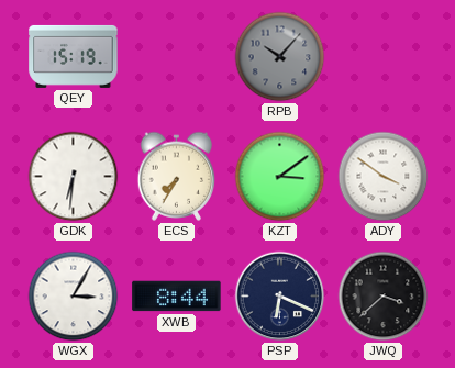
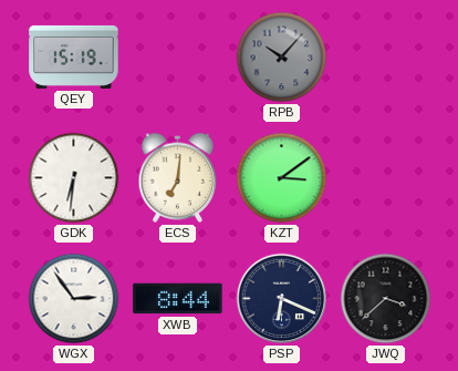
ECS: 7:35 -> 7:01 (178, 177)
ADY: 3:51 -> none (384, 177)
WGX: 3:05 -> 2:54 (74, 299)
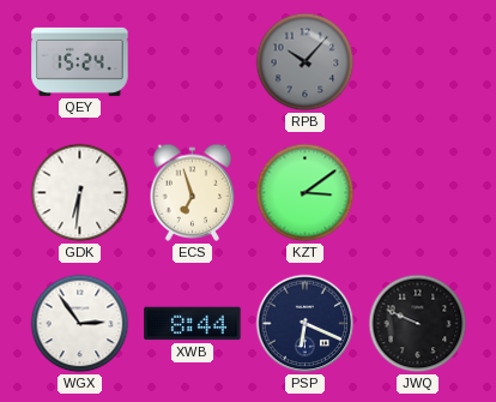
QEY: 15:19 -> 15:24 (80, 61)
ECS: 7:01 -> 6:57 (193, 192)
JWQ: 3:38 -> 9:49 (418, 324)
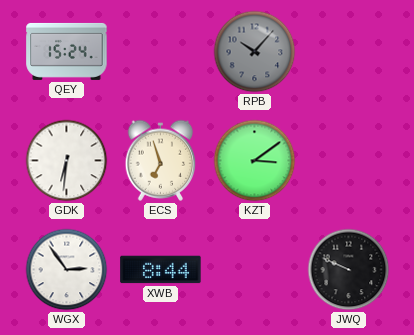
PSP: 6:19 -> none (306, 324)
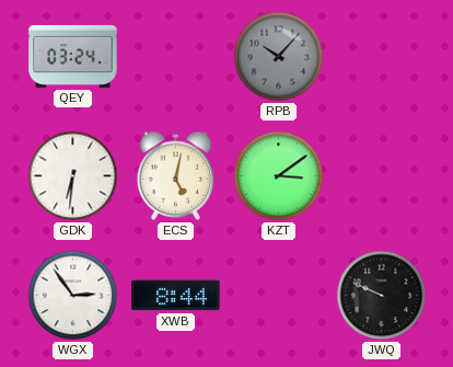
QEY: 15:24 -> 03:24 (73, 56)
ECS: 6:57 -> 5:02 (176, 175)
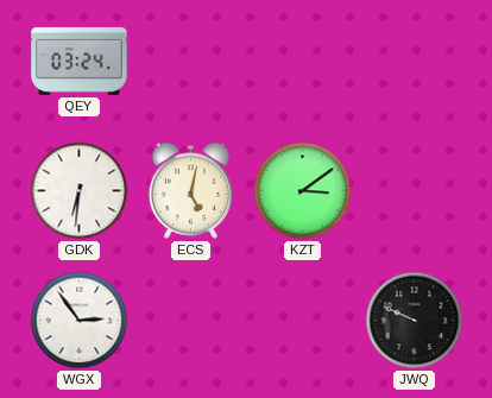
RPB: 10:07 -> none (279, 57)
XWB: 8:44 -> none (176, 296)
